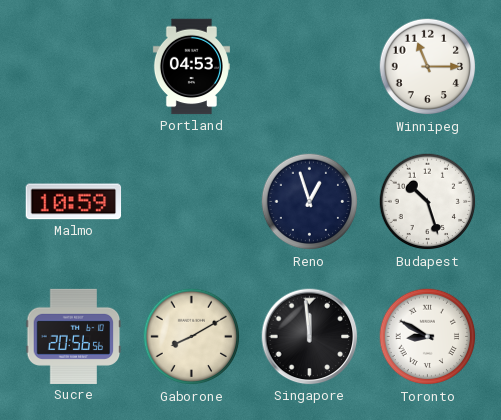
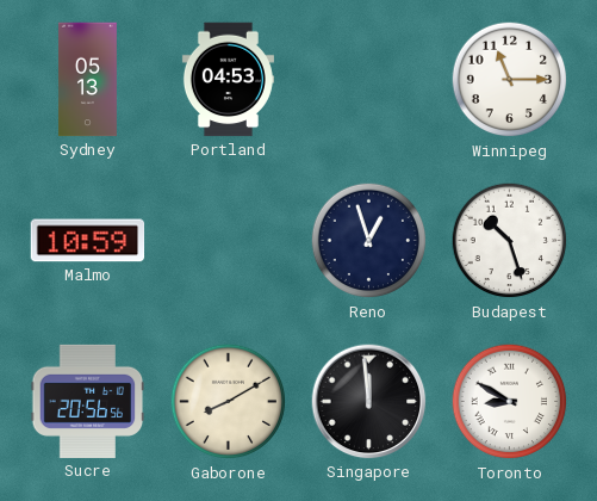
Sydney: none -> 05:13 (87, 80)
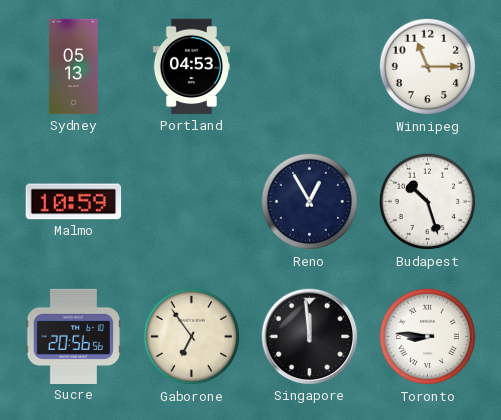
Reno: 12:57 -> 12:55 (310, 202)
Gaborone: 8:10 -> 6:54 (192, 337)
Toronto: 8:50 -> 8:46 (428, 337)
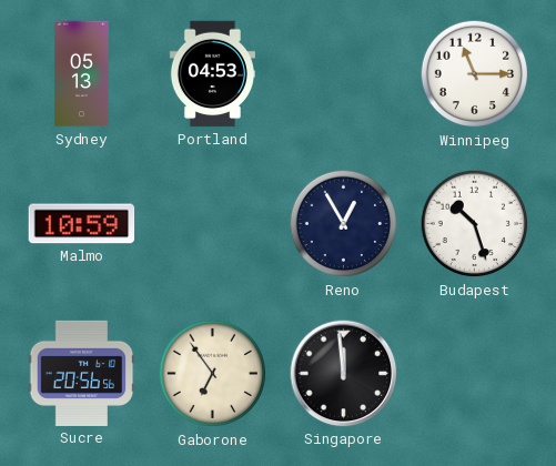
Toronto: 8:46 -> none (428, 337)
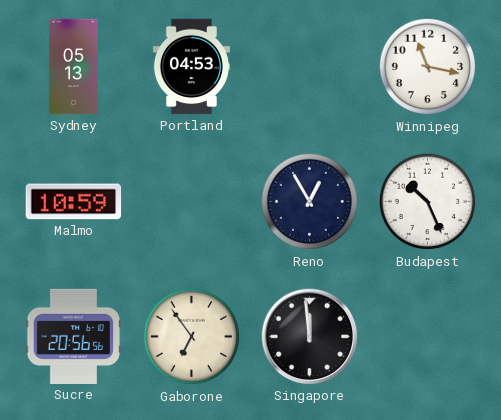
Winnipeg: 11:15 -> 11:17 (428, 67)
Budapest: 10:27 -> 10:26 (428, 202)
